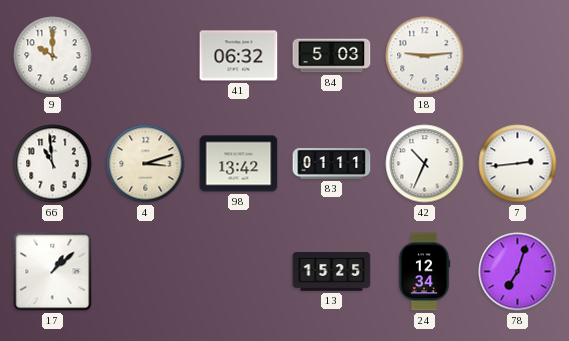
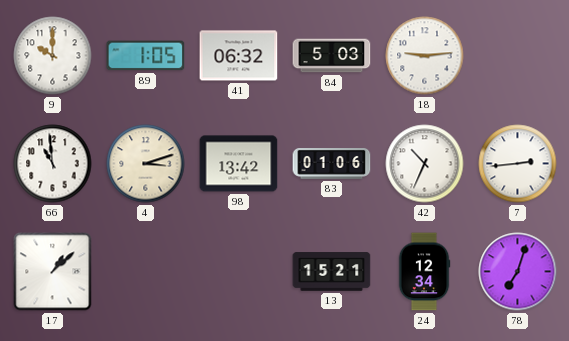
89: none -> 1:05 (146, 56)
83: 01:11 -> 01:06 (332, 164)
13: 15:25 -> 15:21 (332, 272)
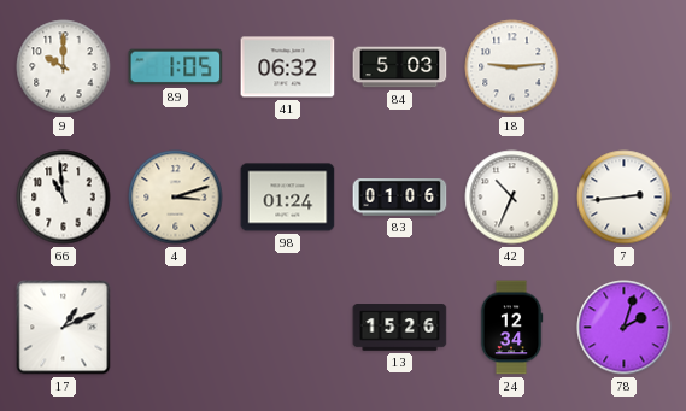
98: 13:42 -> 01:24 (288, 198)
17: 1:08 -> 1:11 (64, 328)
13: 15:21 -> 15:26 (400, 328)
78: 7:03 -> 2:03 (625, 328)
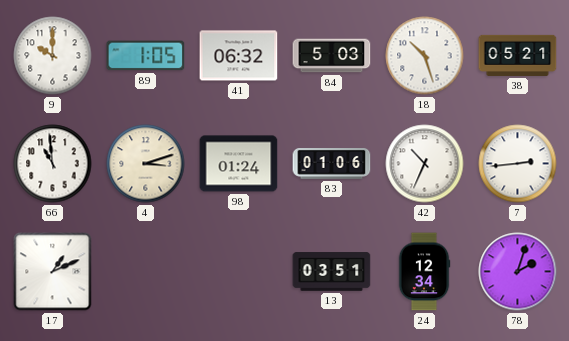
18: 9:14 -> 10:27 (425, 56)
38: none -> 05:21 (518, 55)
13: 15:26 -> 03:51 (332, 272)
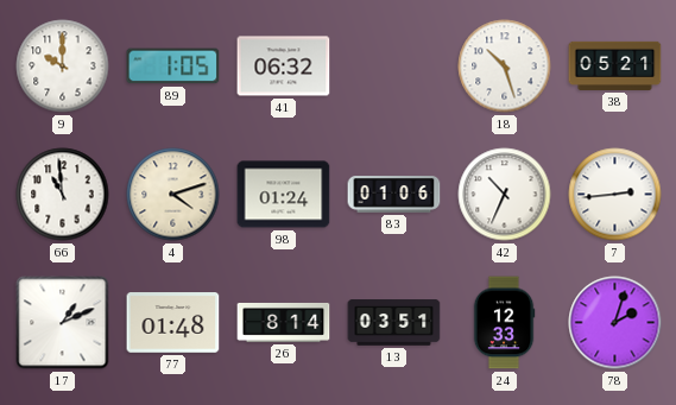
84: 5:03 -> none (332, 56)
4: 3:12 -> 4:12 (173, 195)
77: none -> 01:48 (173, 323)
26: none -> 8:14 (284, 322)
24: 12:34 -> 12:33 (504, 323)
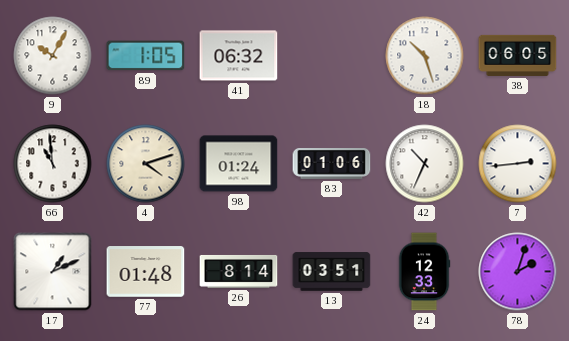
9: 10:00 -> 10:05 (53, 56)
38: 05:21 -> 06:05 (518, 55)
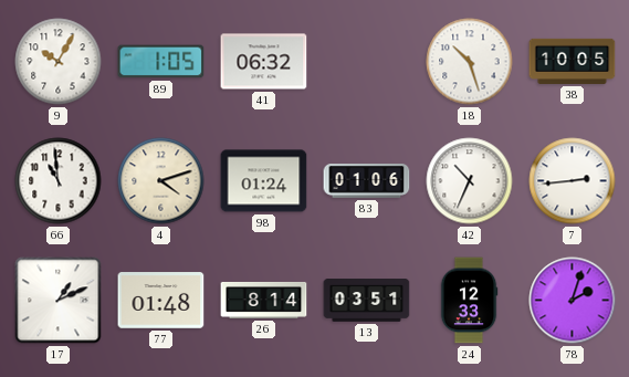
38: 06:05 -> 10:05 (573, 61)
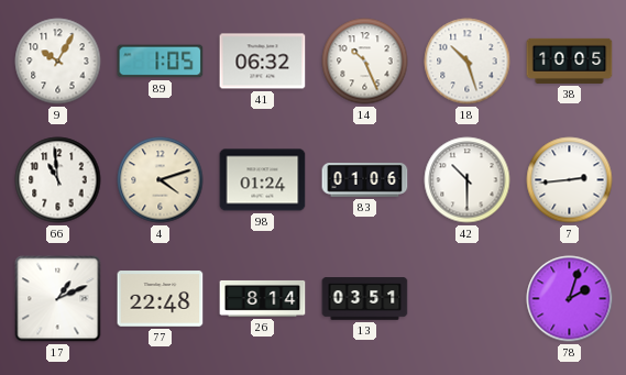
14: none -> 10:26 (365, 62)
42: 10:34 -> 10:30 (468, 180)
77: 01:48 -> 22:48 (161, 299)
24: 12:33 -> none (469, 301)
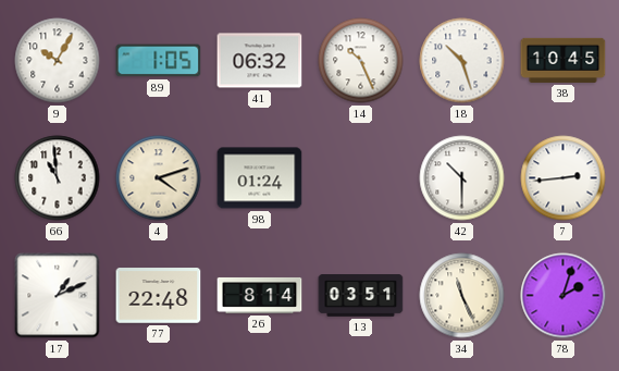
38: 10:05 -> 10:45 (564, 60)
83: 01:06 -> none (365, 180)
34: none -> 11:26 (462, 296)
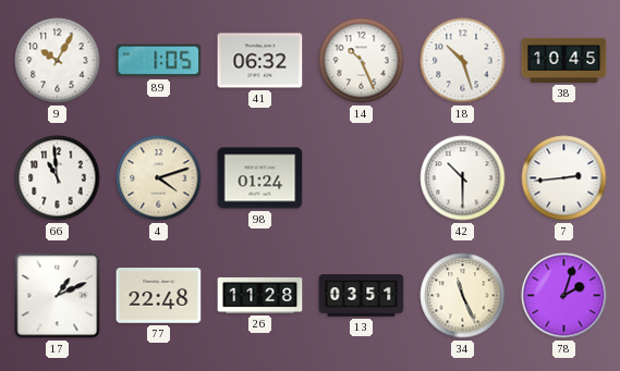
26: 8:14 -> 11:28 (260, 295)
